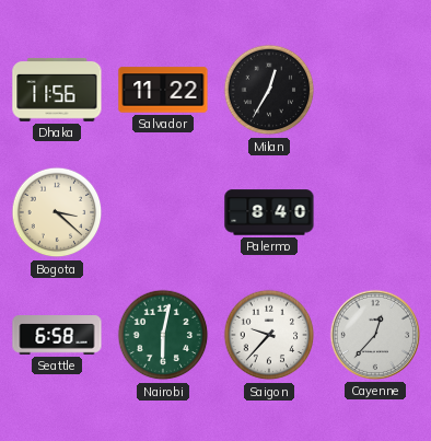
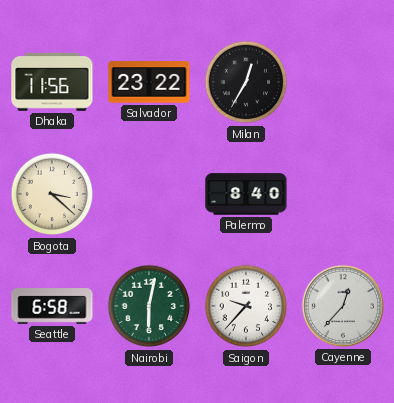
Salvador: 11:22 -> 23:22 (149, 82)
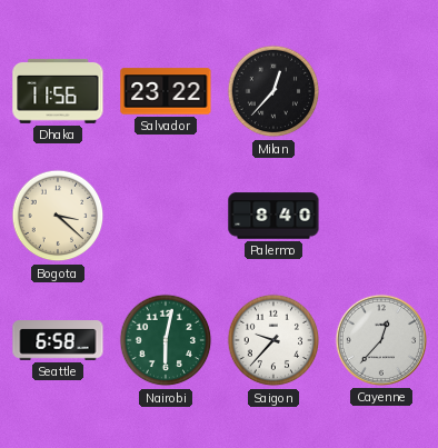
Milan: 12:35 -> 12:37 (273, 91)
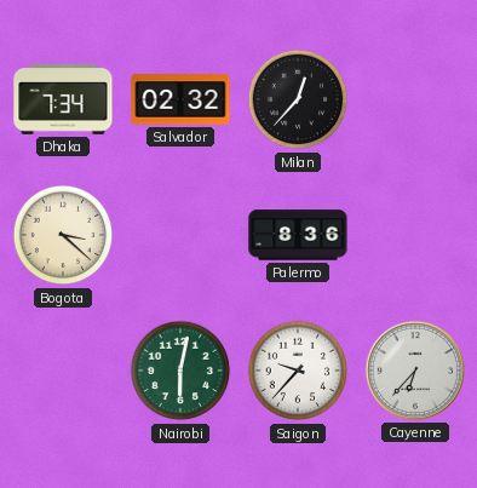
Dhaka: 11:56 -> 7:34 (63, 99)
Salvador: 23:22 -> 02:32 (180, 99)
Palermo: 8:40 -> 8:36 (298, 235)
Seattle: 6:58 -> none (58, 340)
Cayenne: 12:37 -> 6:37 (415, 371)
